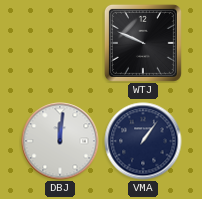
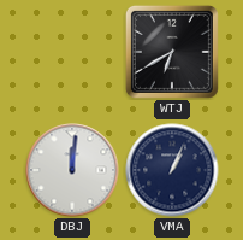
WTJ: 9:49 -> 6:40 (172, 52)
VMA: 1:06 -> 1:04 (172, 170)
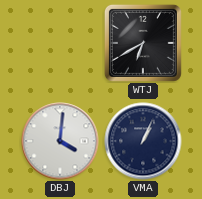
DBJ: 12:01 -> 4:01 (60, 141)
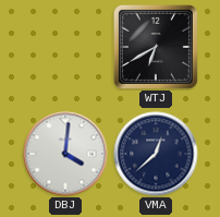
VMA: 1:04 -> 12:38 (156, 154)
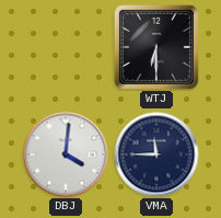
WTJ: 6:40 -> 6:30 (156, 47)
VMA: 12:38 -> 11:45 (156, 154)
